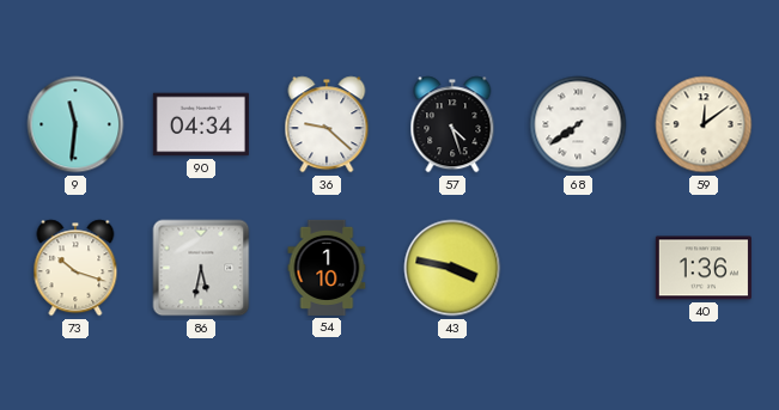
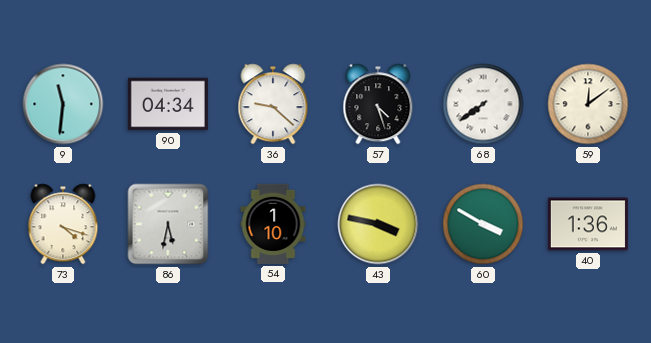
73: 10:18 -> 4:18 (63, 224)
60: none -> 3:50 (483, 224)
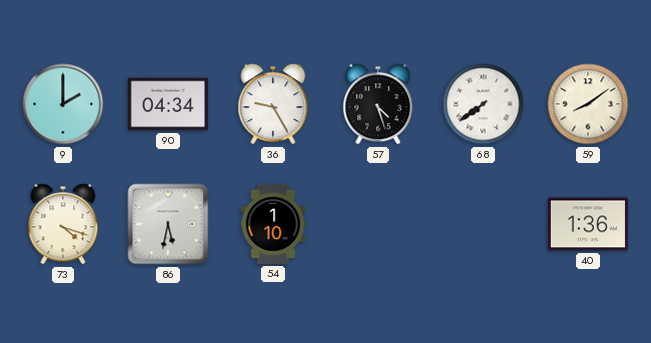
9: 11:31 -> 2:00 (63, 104)
36: 9:22 -> 9:25 (273, 104)
59: 12:09 -> 8:09 (588, 104)
43: 3:47 -> none (378, 224)
60: 3:50 -> none (483, 224)
